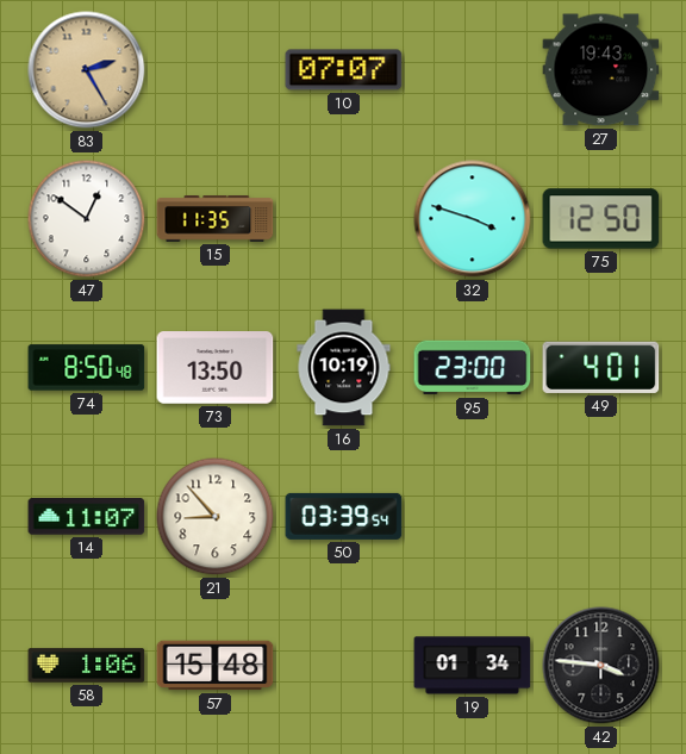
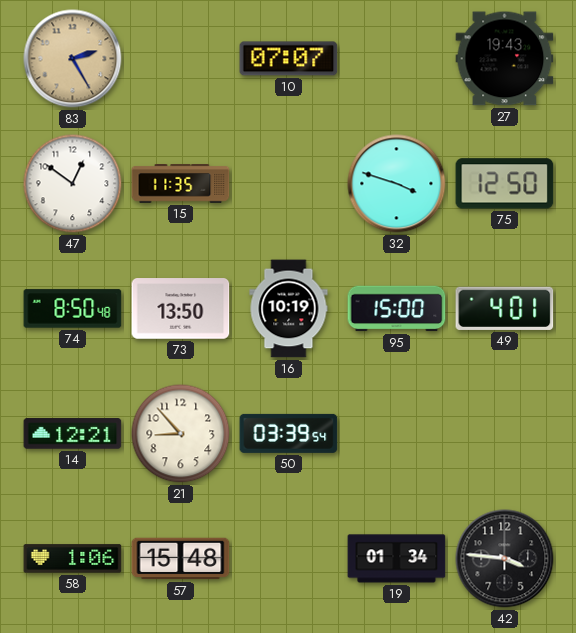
95: 23:00 -> 15:00 (397, 309)
14: 11:07 -> 12:21 (73, 434)
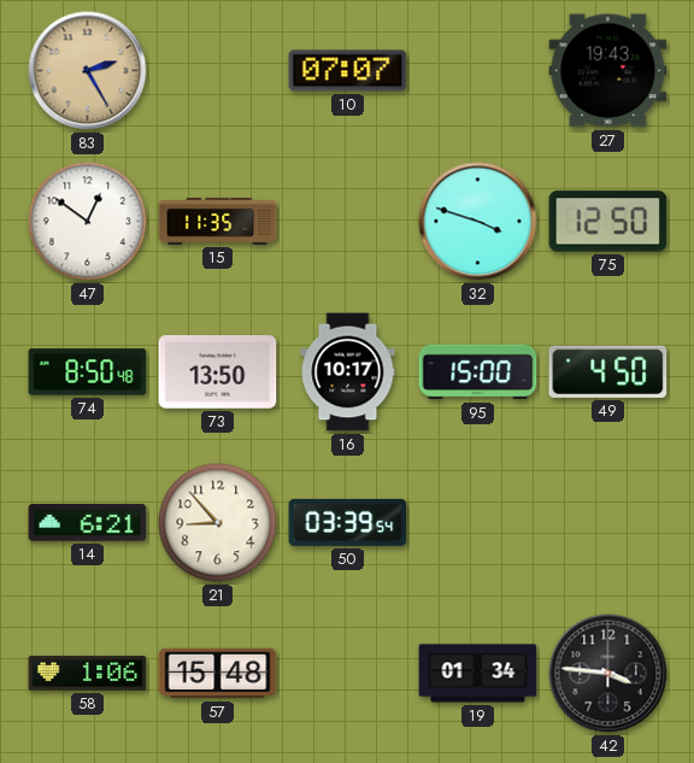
16: 10:19 -> 10:17 (348, 372)
49: 4:01 -> 4:50 (608, 371)
14: 12:21 -> 6:21 (88, 523)
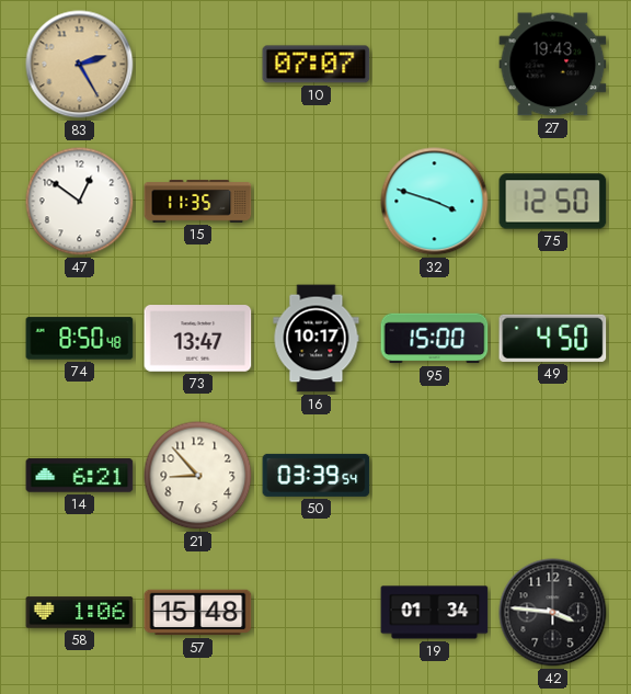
73: 13:50 -> 13:47 (198, 339)
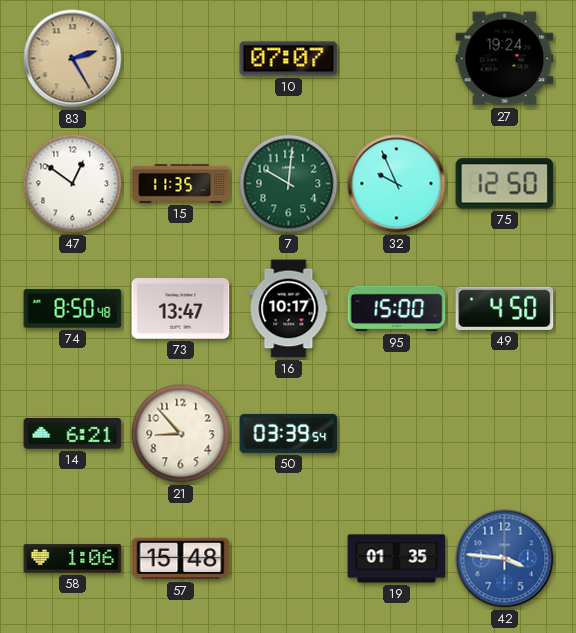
27: 19:43 -> 19:24 (505, 59)
7: none -> 10:01 (289, 184)
32: 3:48 -> 9:56 (397, 184)
19: 01:34 -> 01:35 (397, 559)
42 dial: black -> blue (505, 559)
